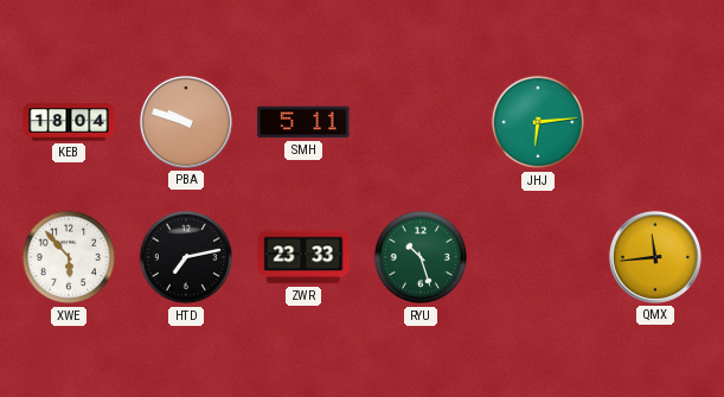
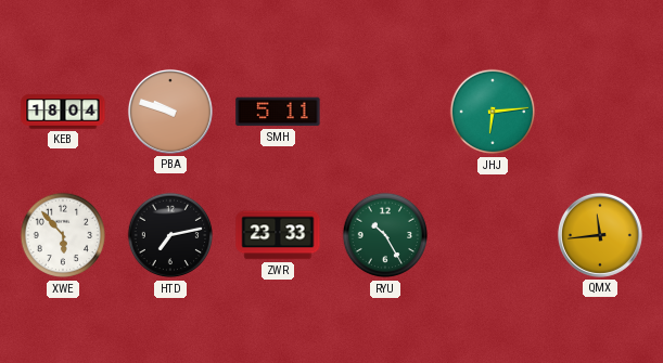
RYU: 10:27 -> 10:25 (385, 235)
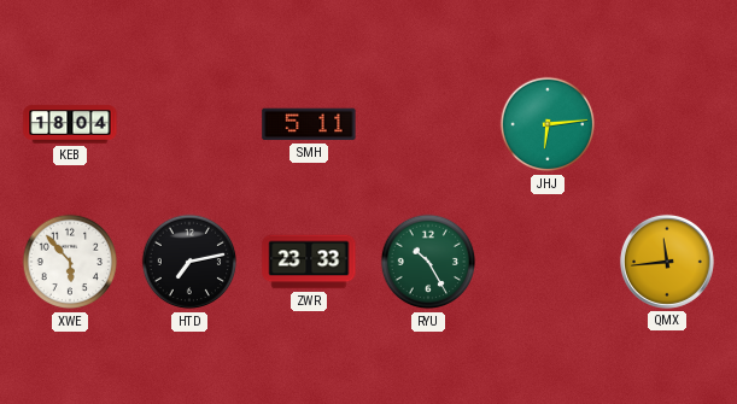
PBA: 9:48 -> none (170, 112)
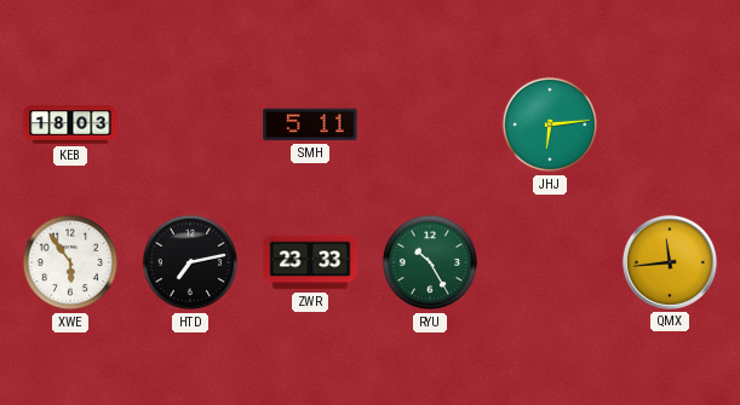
KEB: 18:04 -> 18:03 (70, 125)
XWE: 5:53 -> 5:54 (70, 262)
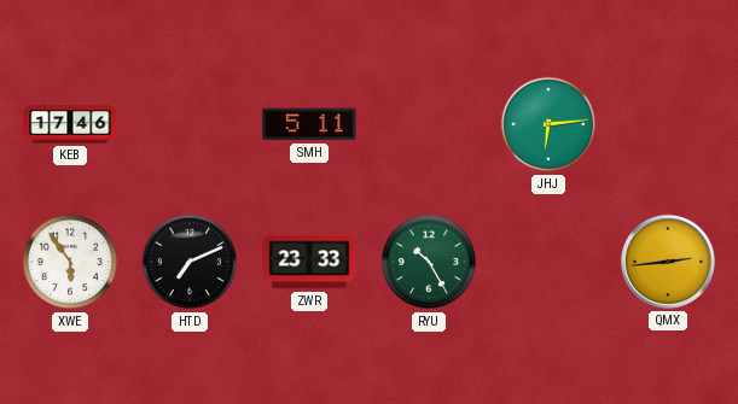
KEB: 18:03 -> 17:46 (70, 124)
HTD: 7:13 -> 7:11 (190, 262)
QMX: 11:44 -> 2:44 (668, 262)
